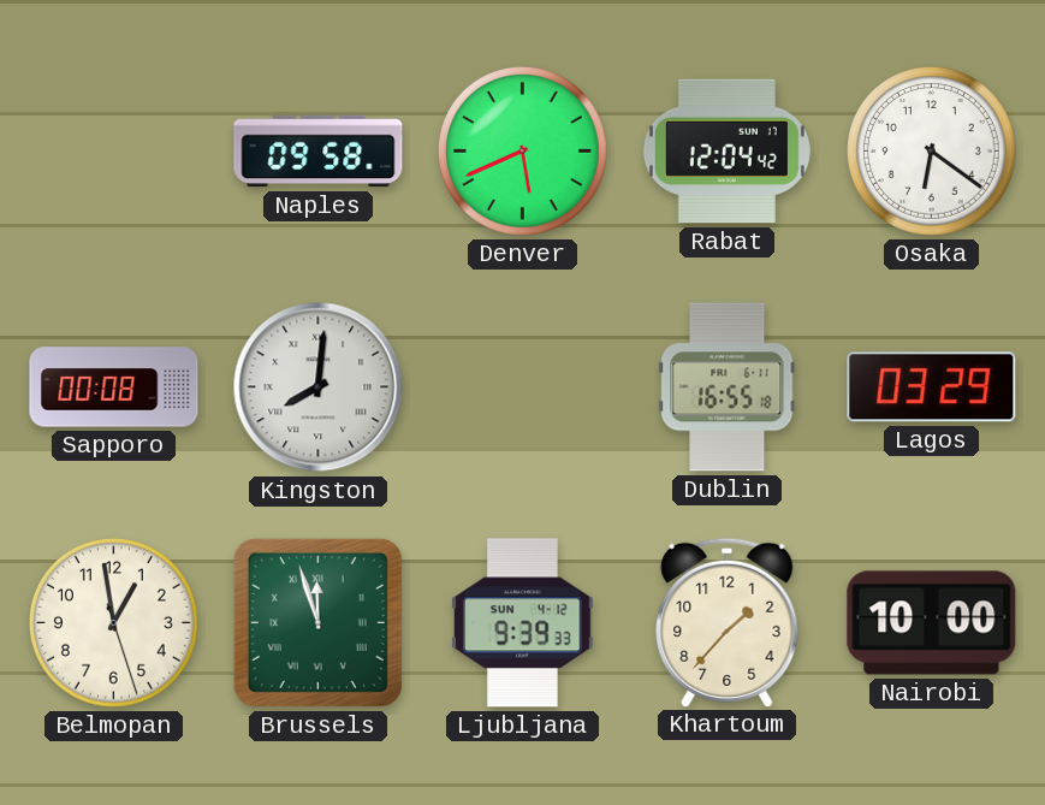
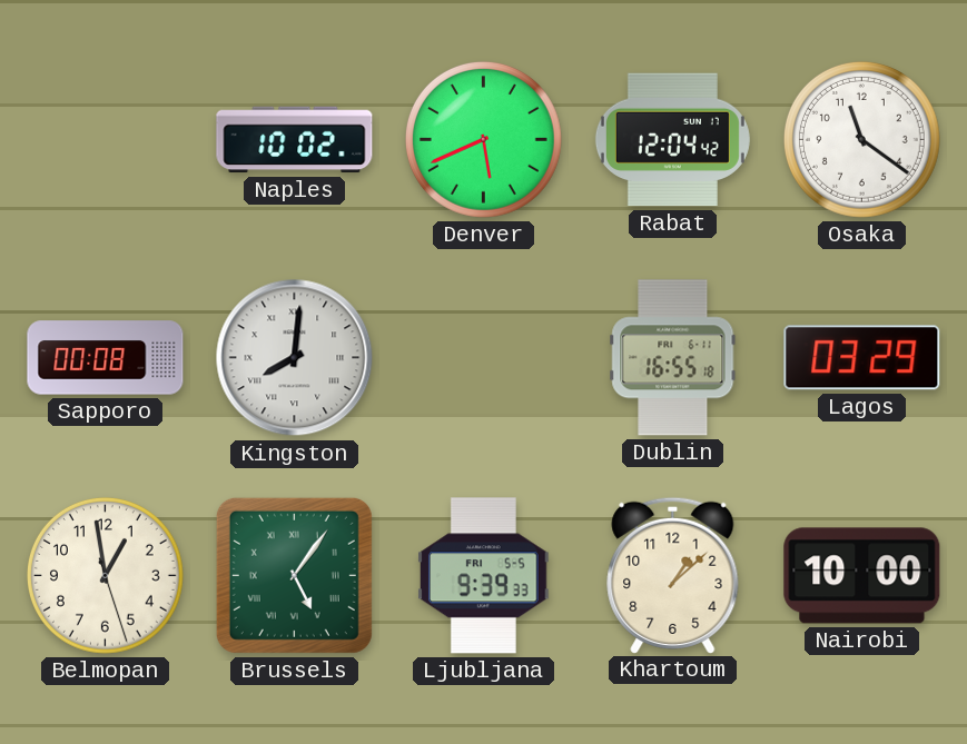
Naples: 09:58 -> 10:02 (295, 140)
Osaka: 6:21 -> 11:21 (861, 139)
Brussels: 11:57 -> 5:06 (294, 575)
Ljubljana date: SUN 4-12 -> FRI 5-5 (484, 576)
Khartoum: 1:37 -> 1:08 (673, 575)
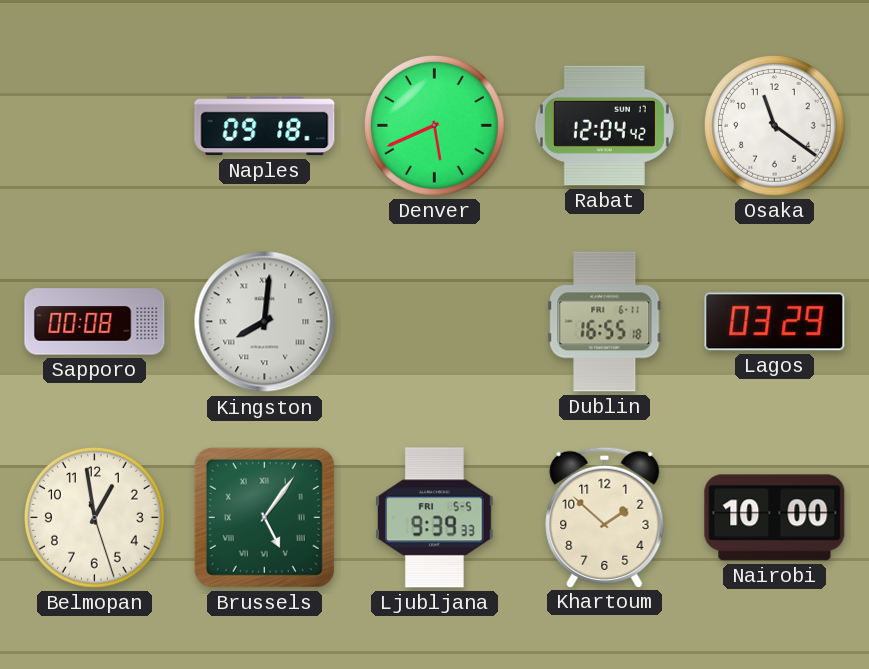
Naples: 10:02 -> 09:18 (265, 126)
Khartoum: 1:08 -> 1:52 (605, 517)
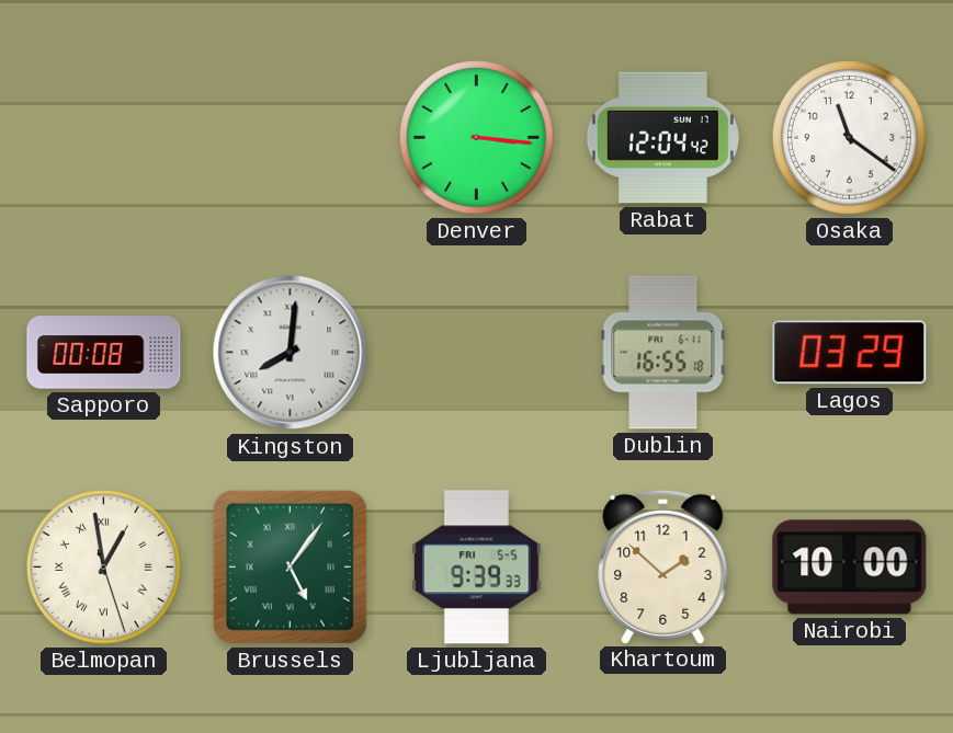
Naples: 09:18 -> none (265, 126)
Denver: 5:41 -> 3:16 (476, 137)
Belmopan numerals: Arabic -> Roman (103, 566)
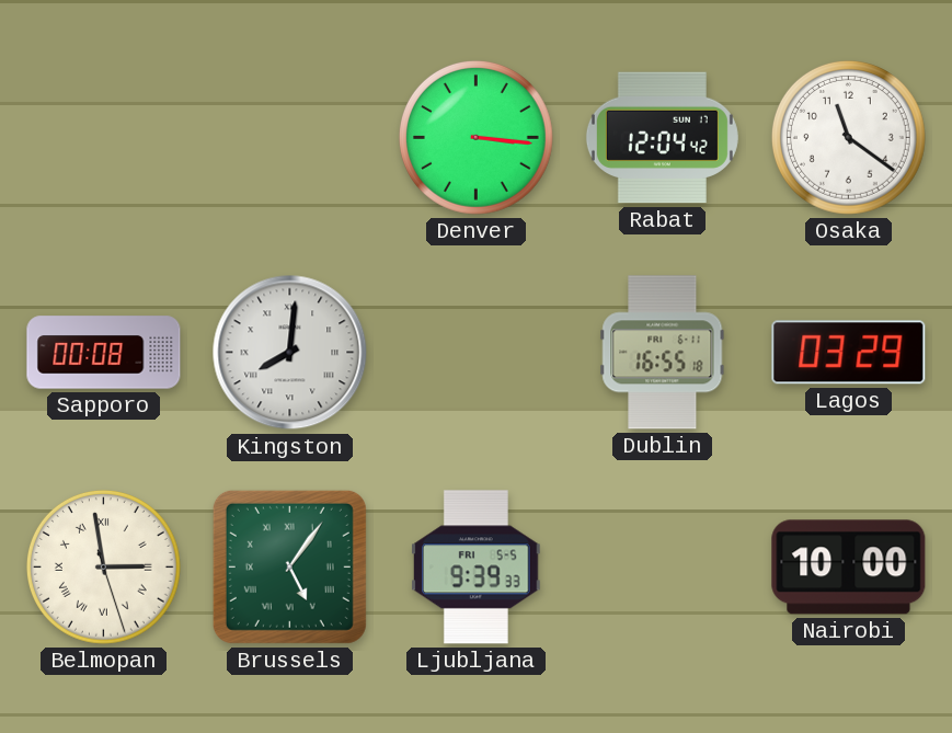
Belmopan: 12:58 -> 2:58 (103, 566)
Khartoum: 1:52 -> none (663, 566)
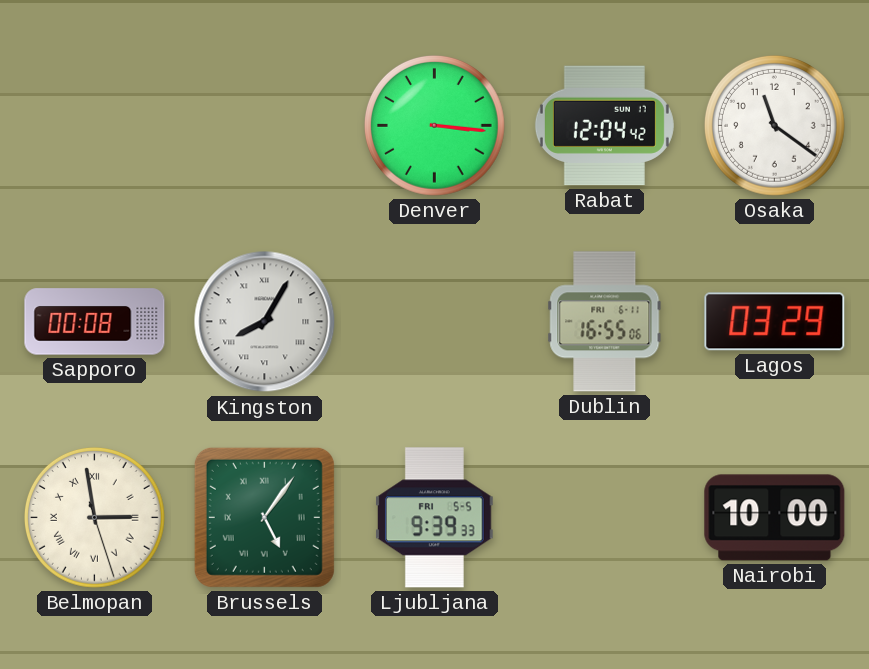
Kingston: 8:01 -> 8:05 (265, 322)
Dublin: 16:55:18 -> 16:55:06 (605, 322)
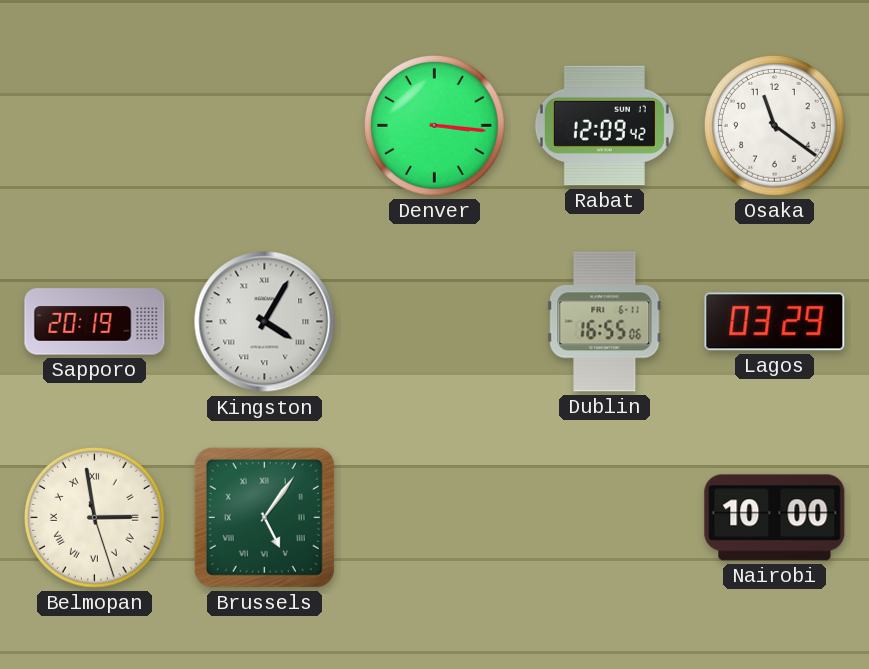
Rabat: 12:04 -> 12:09 (604, 126)
Sapporo: 00:08 -> 20:19 (95, 322)
Kingston: 8:05 -> 4:05 (265, 322)
Ljubljana: 9:39 -> none (435, 518)
